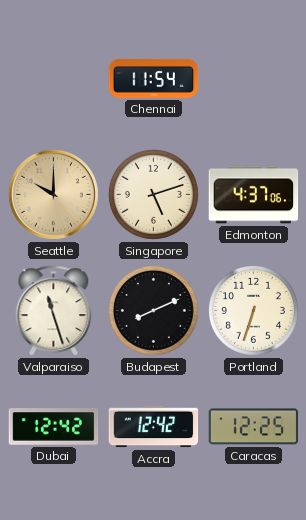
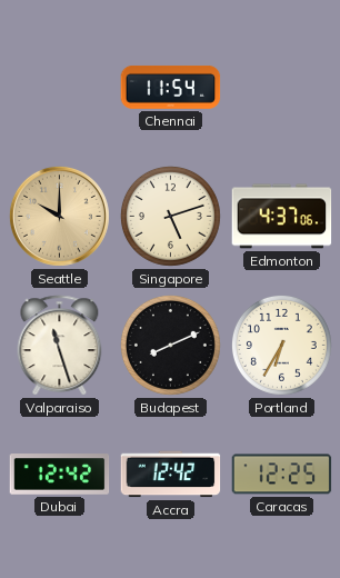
Portland: 6:33 -> 6:35 (281, 345)
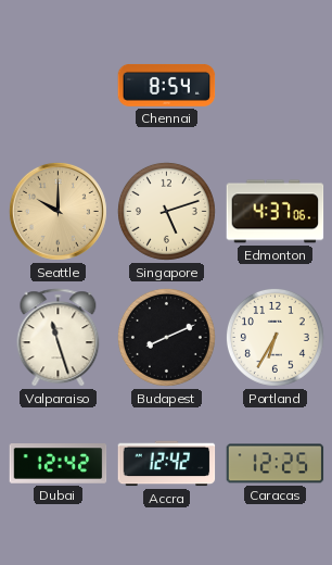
Chennai: 11:54 -> 8:54 (167, 85)
